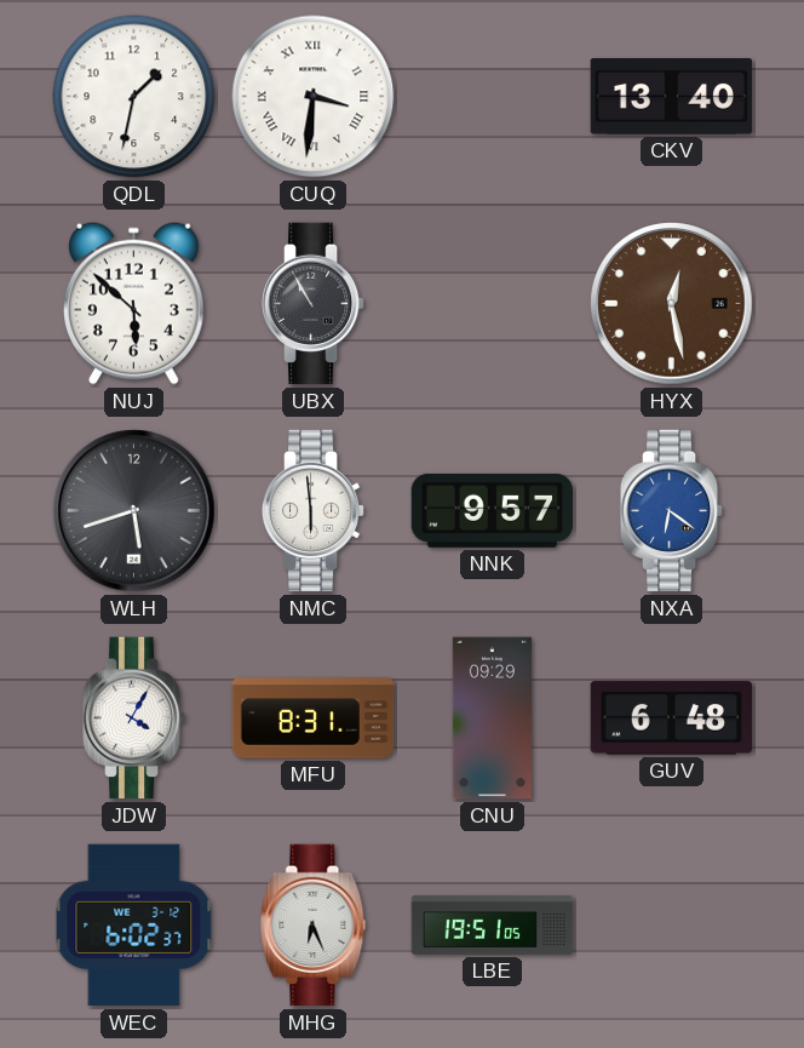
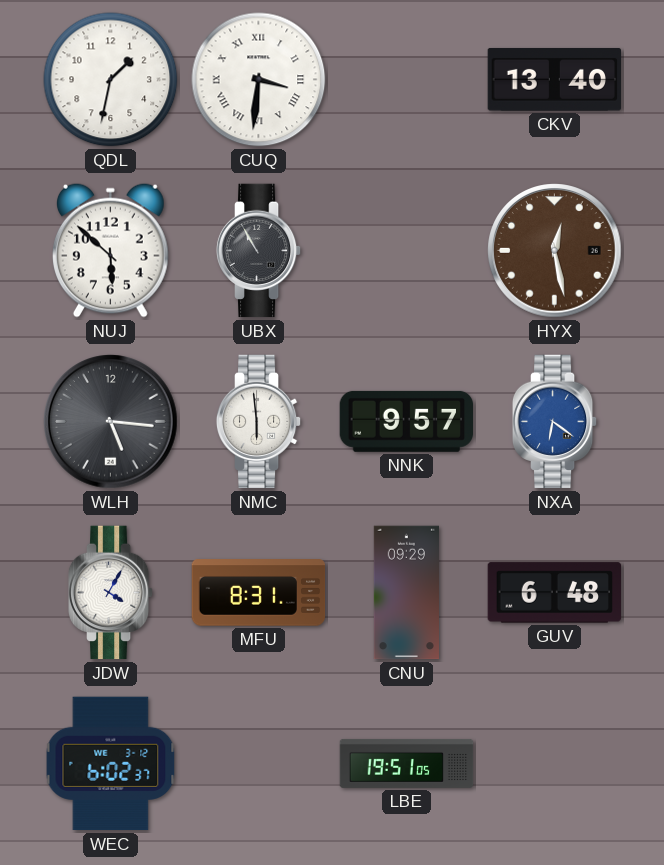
WLH: 5:42 -> 5:16 (111, 422)
MHG: 6:26 -> none (314, 926)
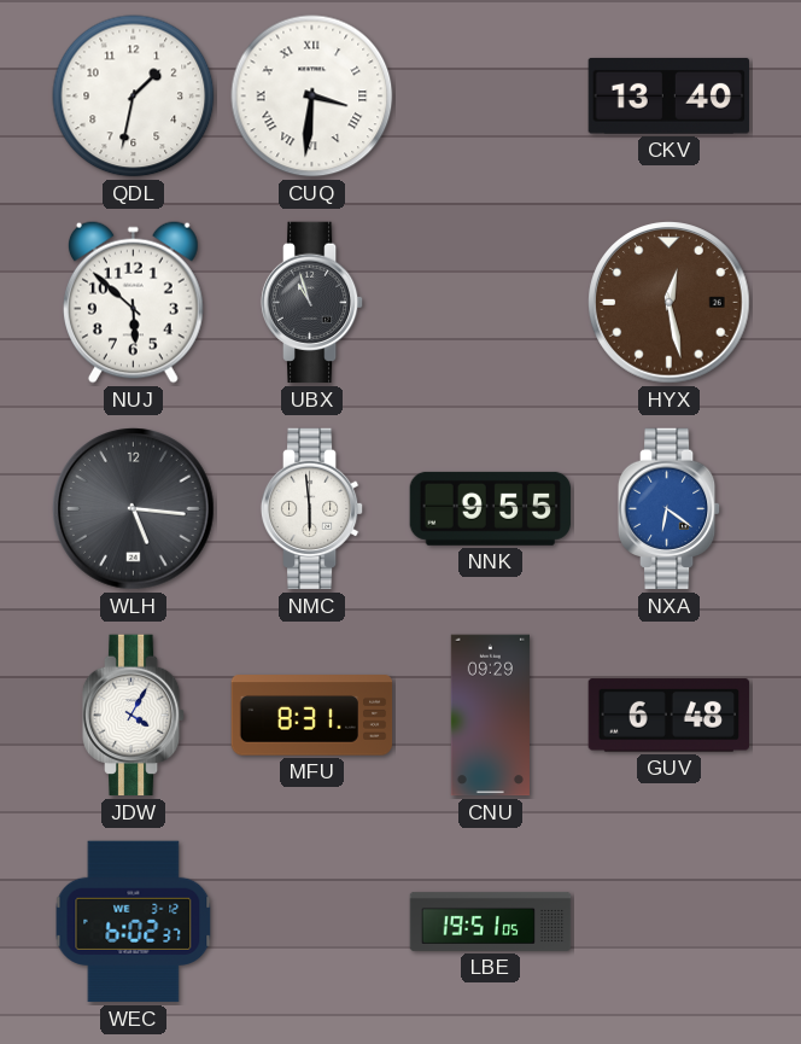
UBX: 10:55 -> 10:57 (312, 303)
NNK: 9:57 -> 9:55 (490, 508)
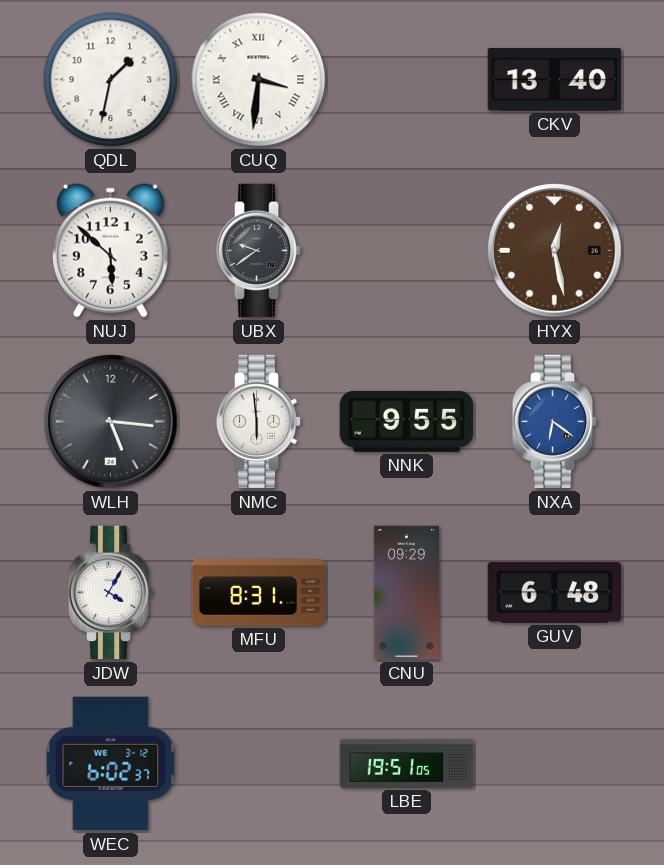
UBX: 10:57 -> 9:39 (259, 251)
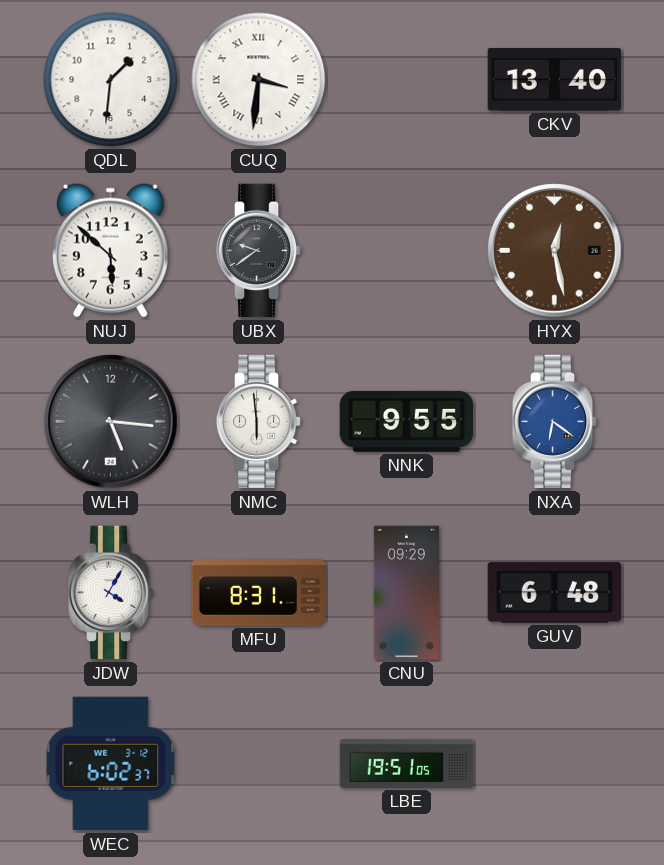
QDL: 1:32 -> 1:31 (111, 80)
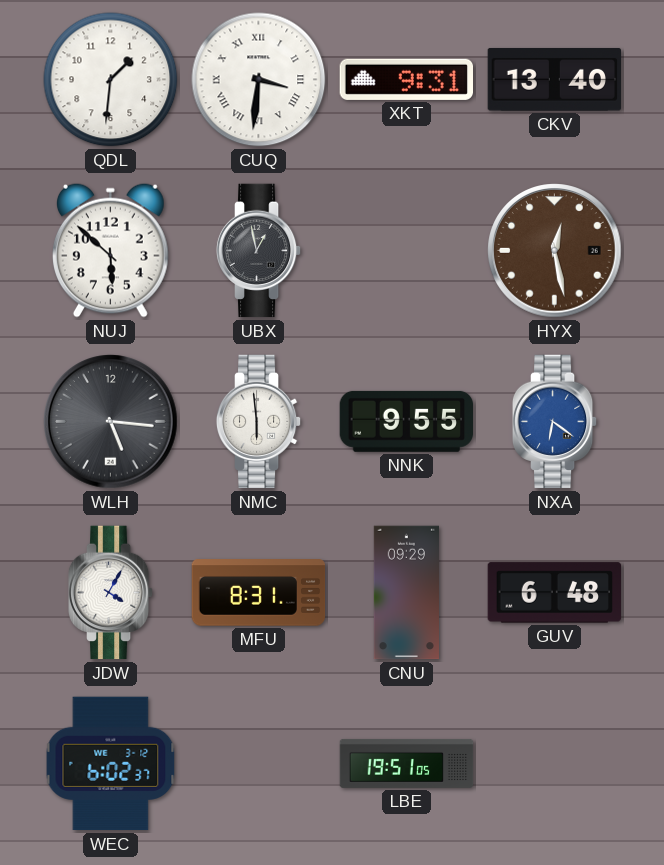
XKT: none -> 9:31 (406, 79)
UBX: 9:39 -> 12:58 (259, 251)
